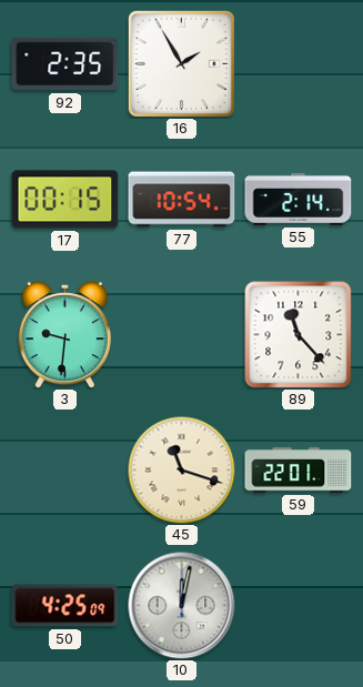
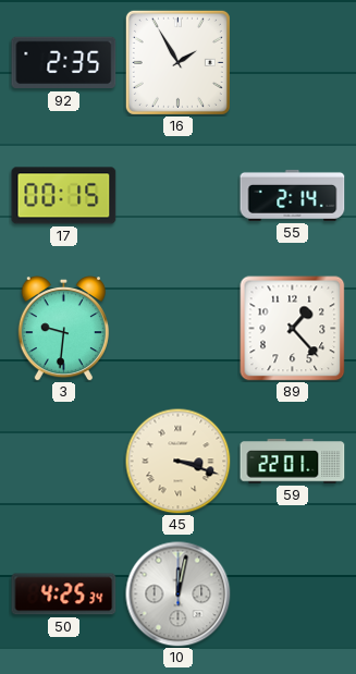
77: 10:54 -> none (182, 200)
89: 11:23 -> 1:23 (293, 329)
45: 11:18 -> 3:18 (177, 461)
50: 4:25:09 -> 4:25:34 (64, 595)
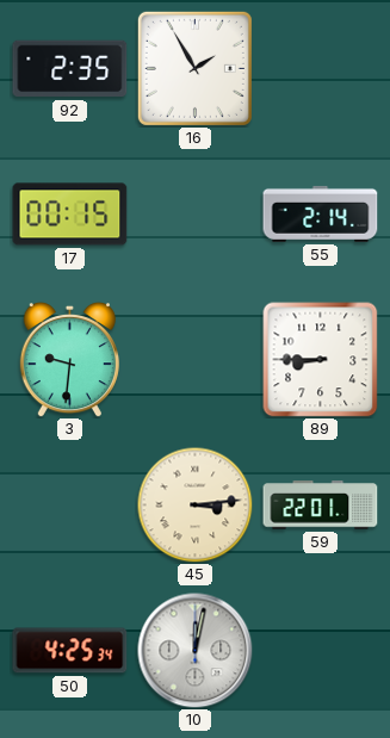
89: 1:23 -> 8:45 (321, 360)
45: 3:18 -> 3:14 (194, 504)
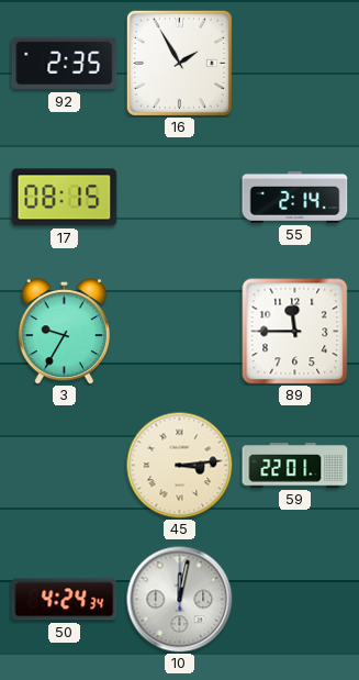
17: 00:15 -> 08:15 (65, 198)
3: 9:31 -> 9:35 (64, 331)
89: 8:45 -> 11:45 (295, 332)
50: 4:25 -> 4:24 (65, 600)
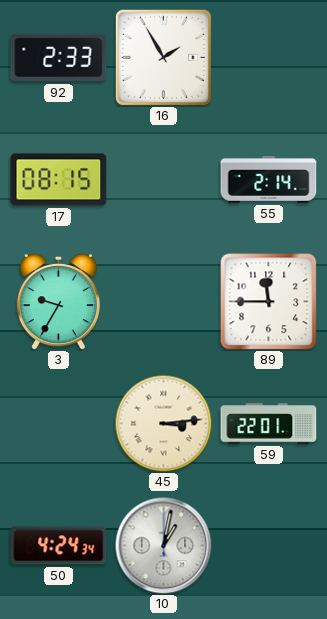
92: 2:35 -> 2:33 (59, 58)
10: 12:02 -> 1:02 (164, 546)
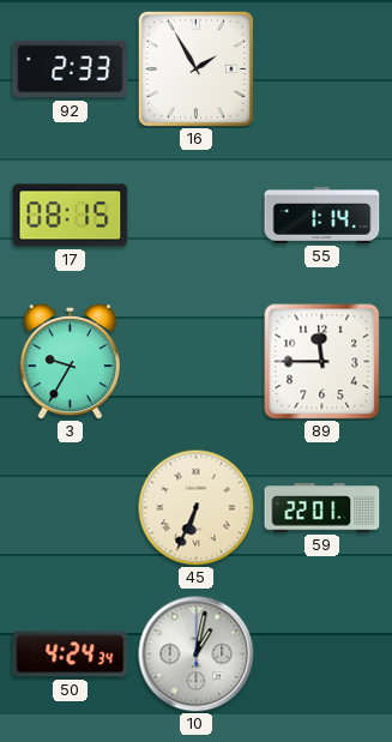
55: 2:14 -> 1:14 (322, 215)
45: 3:14 -> 6:34 (195, 507)
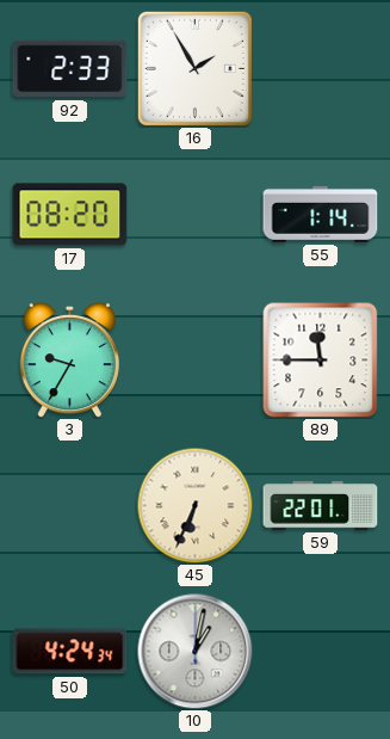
17: 08:15 -> 08:20 (70, 215)
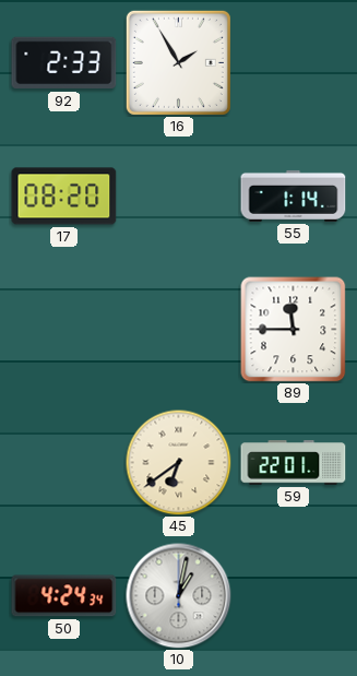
3: 9:35 -> none (69, 359)
45: 6:34 -> 6:39 (178, 462)
